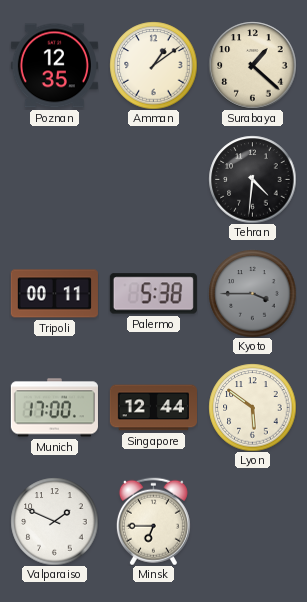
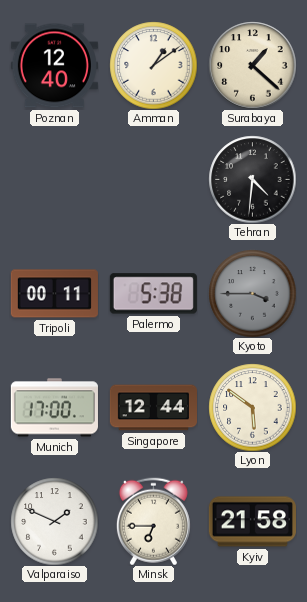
Poznan: 12:35 -> 12:40 (54, 66)
Kyiv: none -> 21:58 (252, 522)
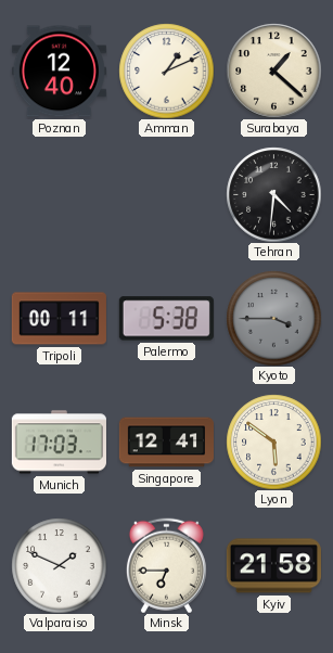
Amman: 1:09 -> 1:11 (166, 71)
Munich: 17:00 -> 17:03 (59, 443)
Singapore: 12:44 -> 12:41 (166, 443)
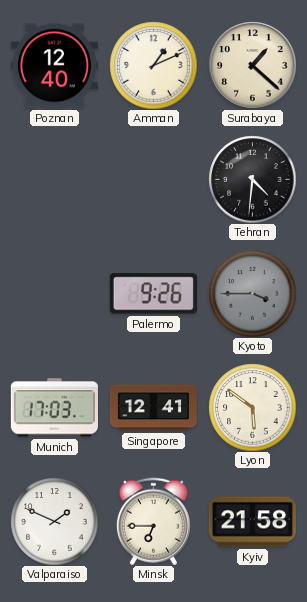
Tripoli: 00:11 -> none (59, 319)
Palermo: 5:38 -> 9:26 (153, 294)
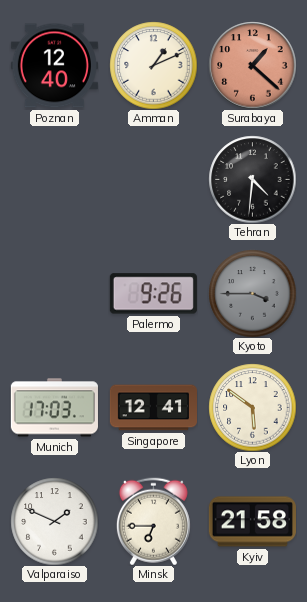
Surabaya dial: cream -> salmon (252, 65)
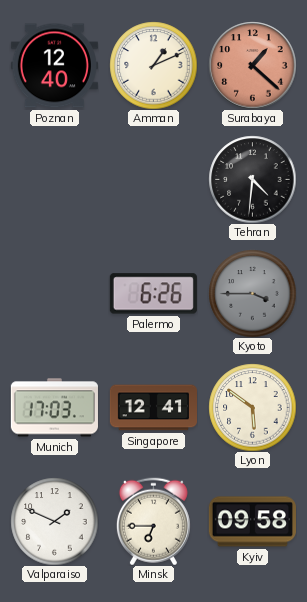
Palermo: 9:26 -> 6:26 (153, 294)
Kyiv: 21:58 -> 09:58 (252, 522)
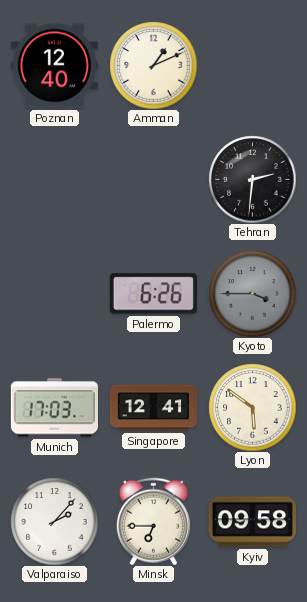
Surabaya: 1:22 -> none (252, 65)
Tehran: 4:31 -> 2:31 (252, 179)
Valparaiso: 1:49 -> 2:07 (54, 521)
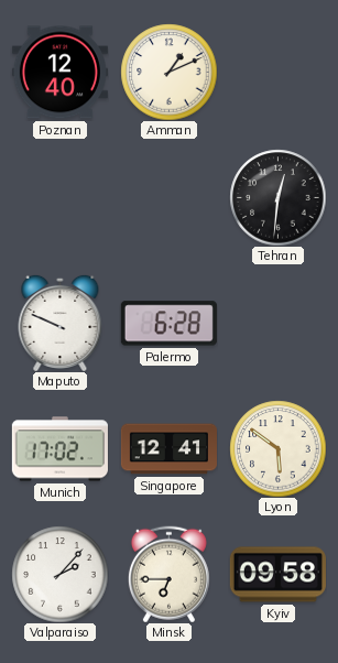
Tehran: 2:31 -> 12:31 (277, 197)
Maputo: none -> 9:49 (61, 323)
Palermo: 6:26 -> 6:28 (168, 324)
Kyoto: 3:45 -> none (252, 293)
Munich: 17:03 -> 17:02 (59, 449)
